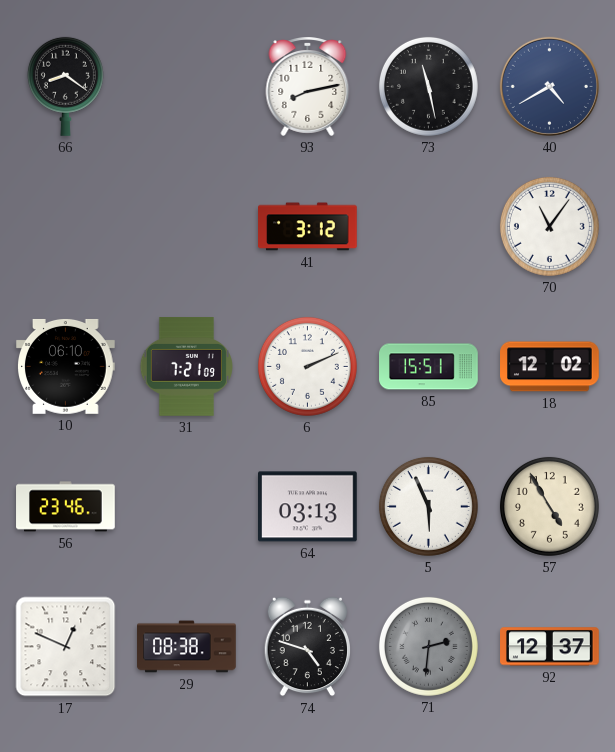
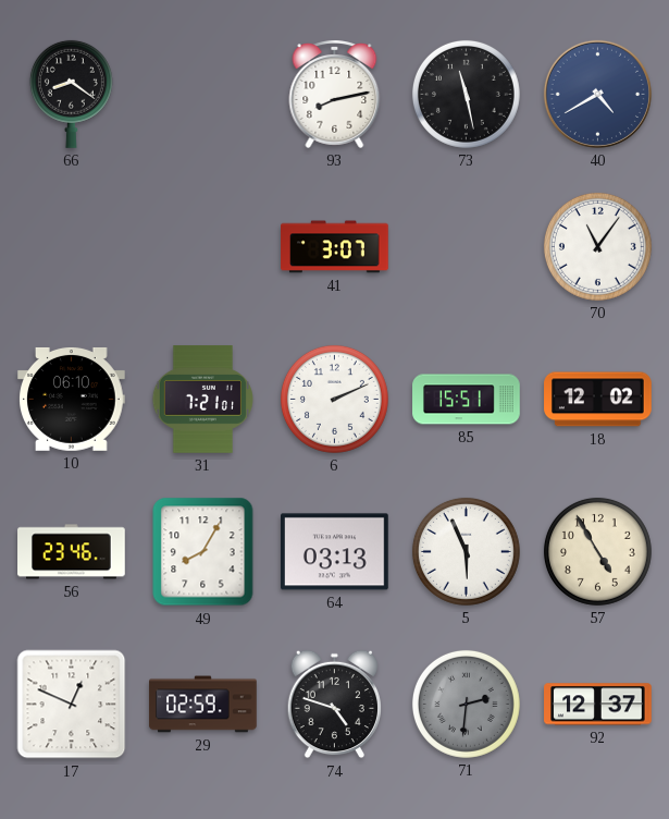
41: 3:12 -> 3:07 (335, 247)
31: 7:21:09 -> 7:21:01 (202, 400)
49: none -> 8:05 (203, 552)
29: 08:38 -> 02:59 (203, 705)
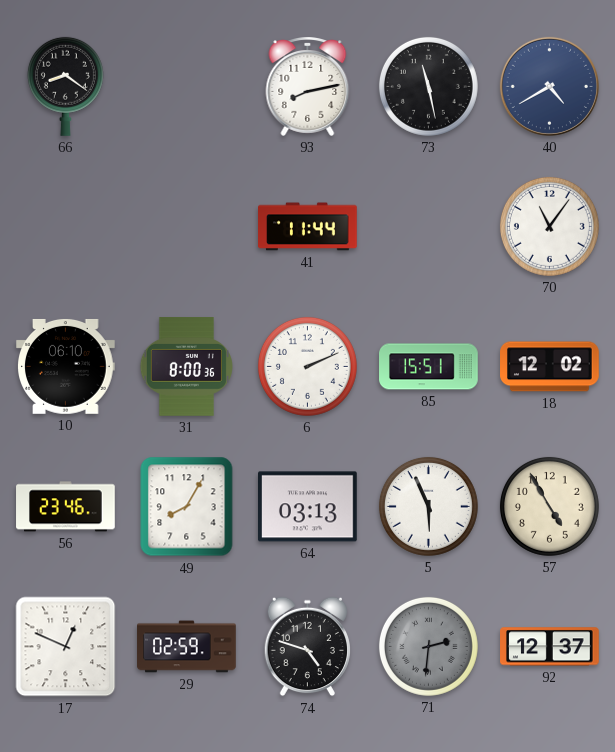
41: 3:07 -> 11:44 (308, 227)
31: 7:21 -> 8:00 (186, 367)
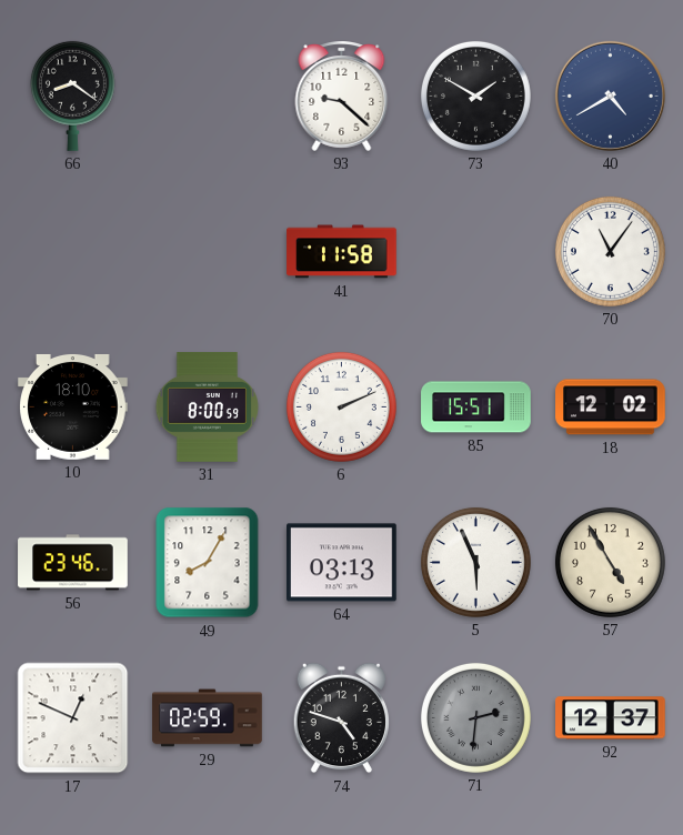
93: 8:13 -> 9:22 (342, 97)
73: 11:28 -> 1:50 (475, 95)
41: 11:44 -> 11:58 (342, 252)
10: 06:10 -> 18:10 (73, 406)
31: 8:00:36 -> 8:00:59 (207, 408)
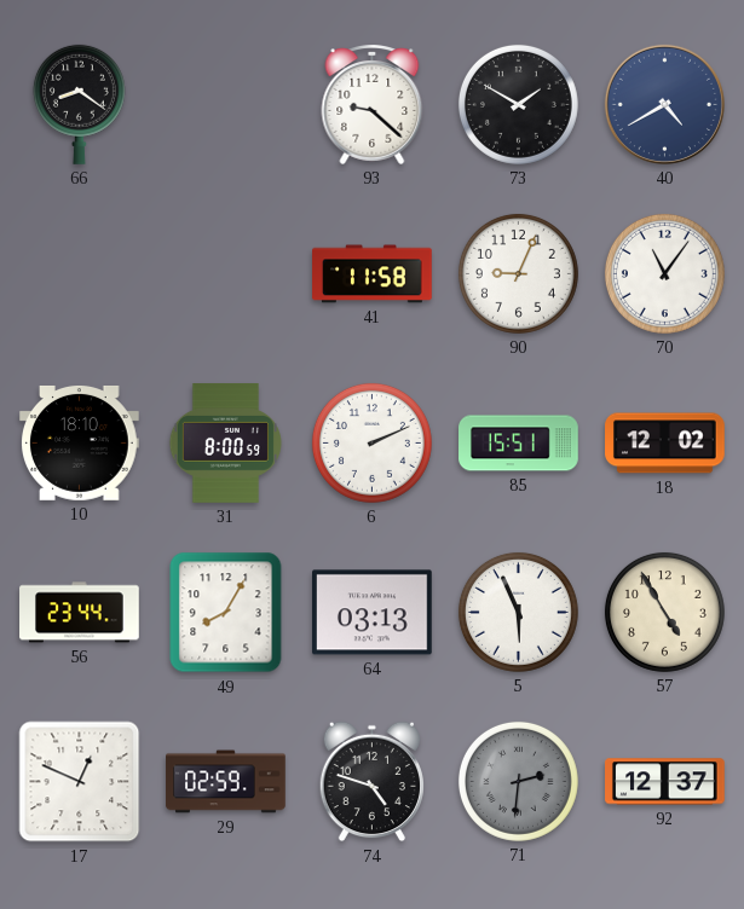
90: none -> 9:04 (518, 273)
56: 23:46 -> 23:44 (80, 613)
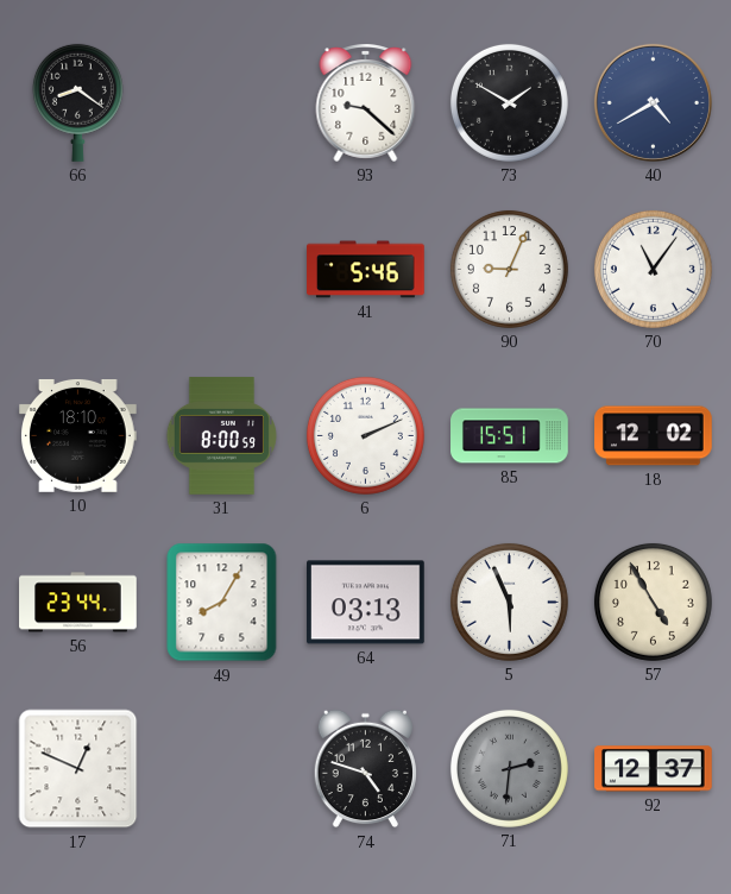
41: 11:58 -> 5:46 (366, 270)
29: 02:59 -> none (226, 782)
